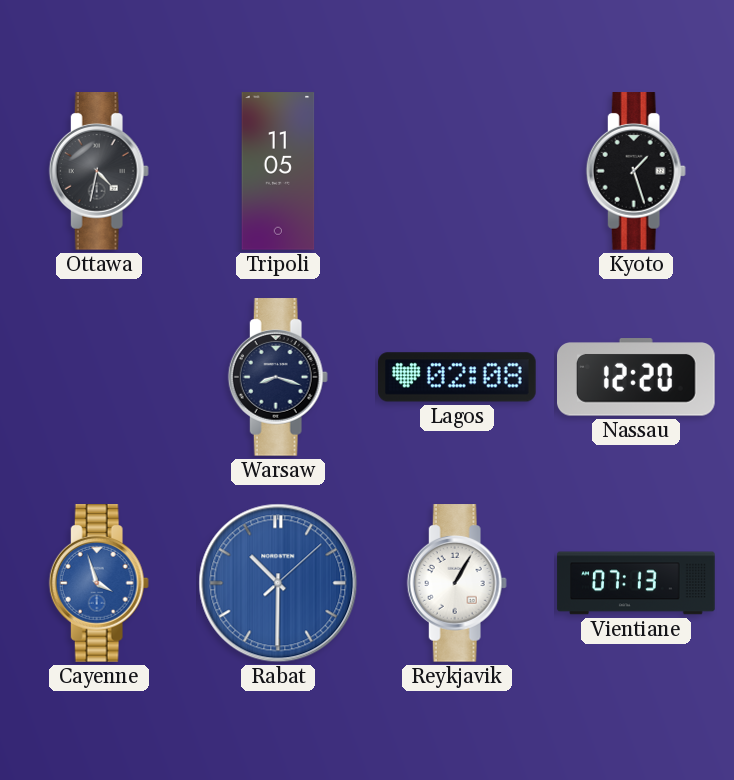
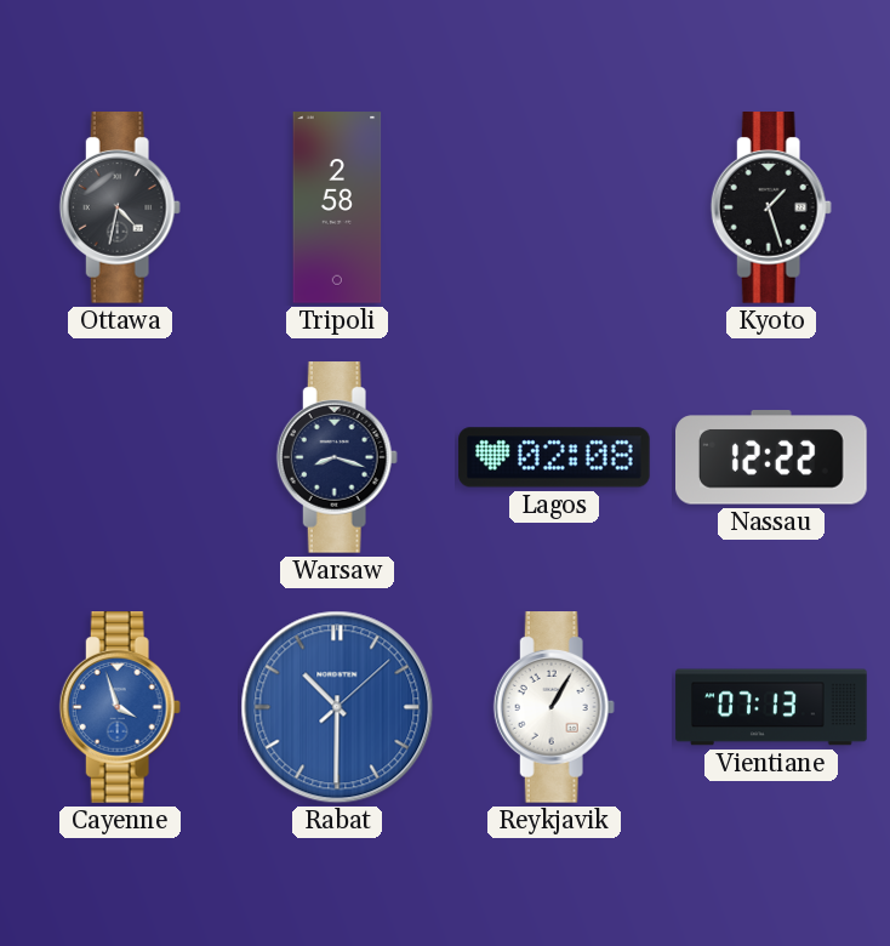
Tripoli: 11:05 -> 2:58 (337, 207)
Nassau: 12:20 -> 12:22 (772, 457)
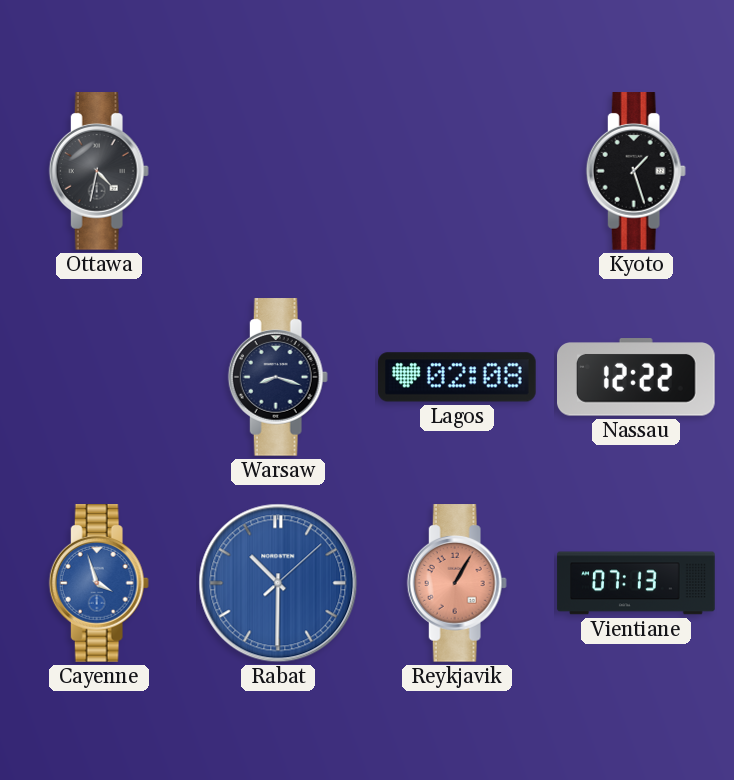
Tripoli: 2:58 -> none (337, 207)
Reykjavik dial: white -> salmon (457, 583)
